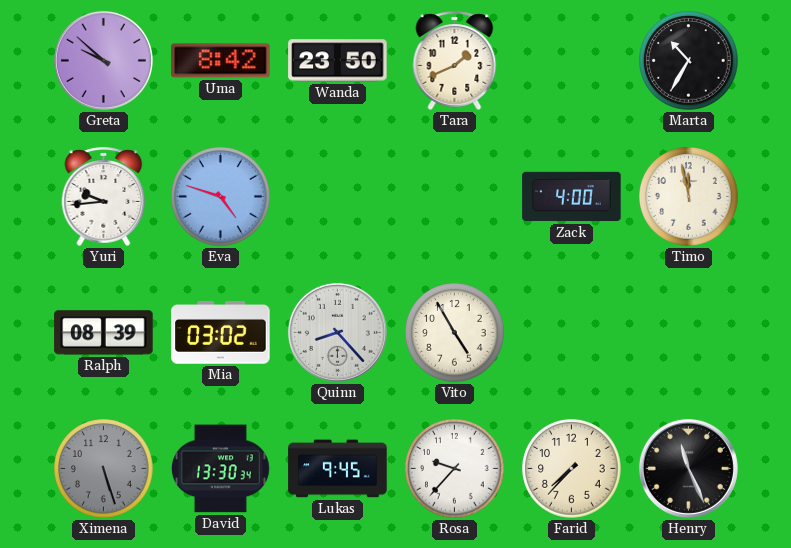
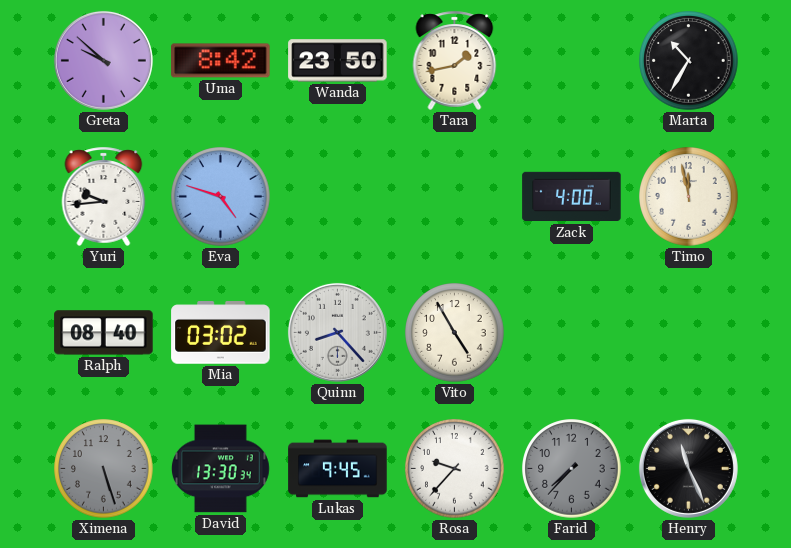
Tara: 1:41 -> 1:43 (455, 60)
Ralph: 08:39 -> 08:40 (104, 333)
Farid dial: cream -> grey (572, 469)
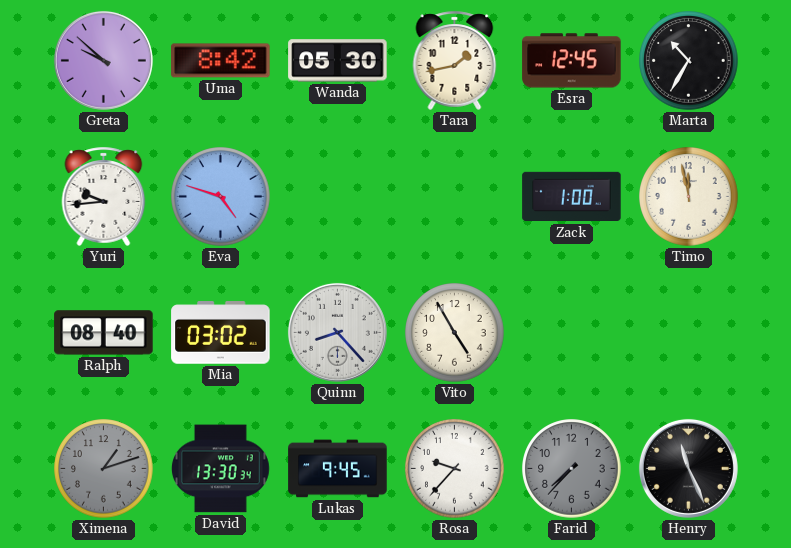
Wanda: 23:50 -> 05:30 (338, 61)
Esra: none -> 12:45 (572, 61)
Zack: 4:00 -> 1:00 (572, 197)
Ximena: 5:27 -> 1:12 (104, 469)
